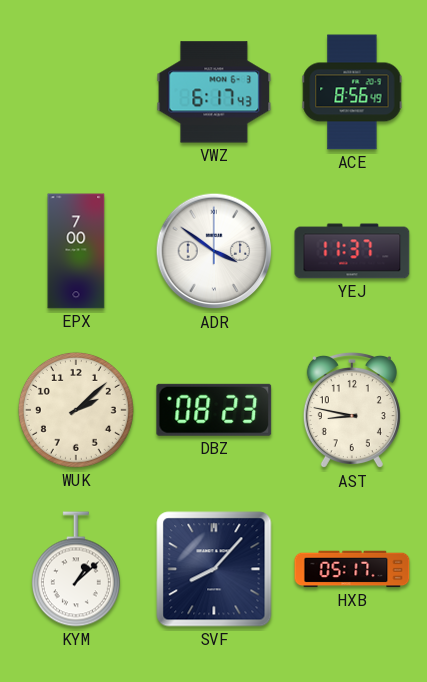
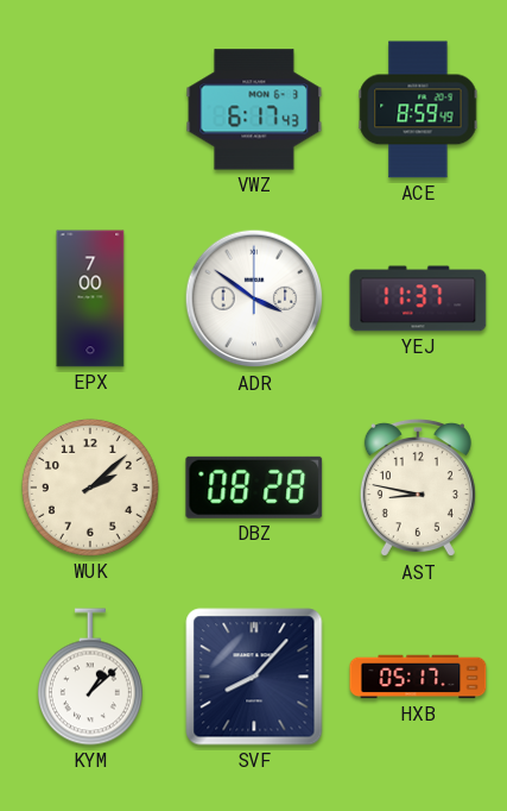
ACE: 8:56 -> 8:59 (418, 109)
DBZ: 08:23 -> 08:28 (254, 488)
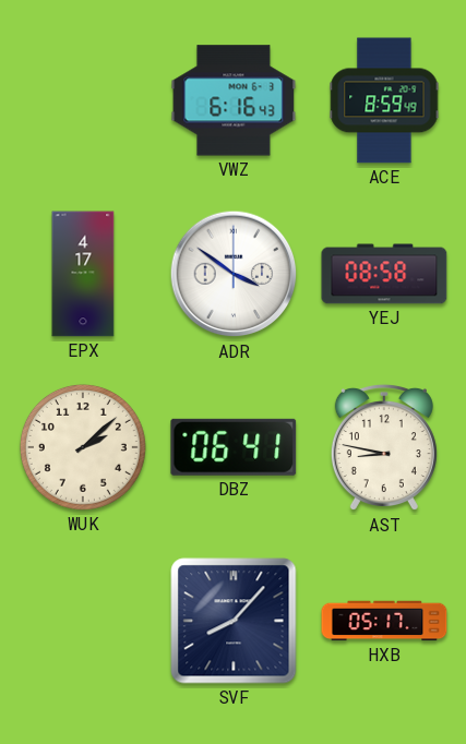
VWZ: 6:17 -> 6:16 (234, 100)
EPX: 7:00 -> 4:17 (83, 274)
YEJ: 11:37 -> 08:58 (384, 274)
DBZ: 08:28 -> 06:41 (234, 447)
KYM: 1:08 -> none (90, 677)
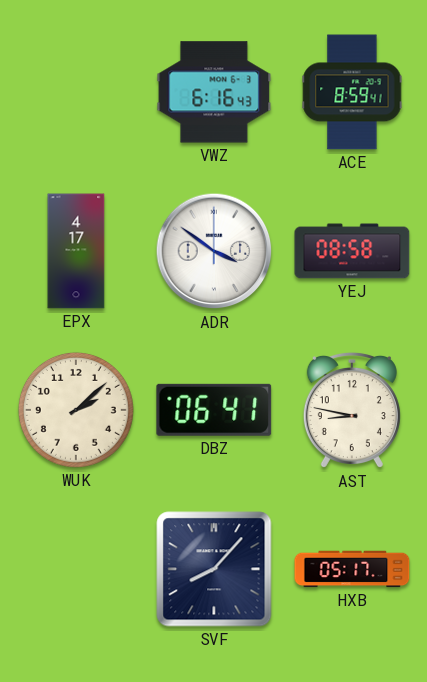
ACE: 8:59:49 -> 8:59:41 (352, 92)
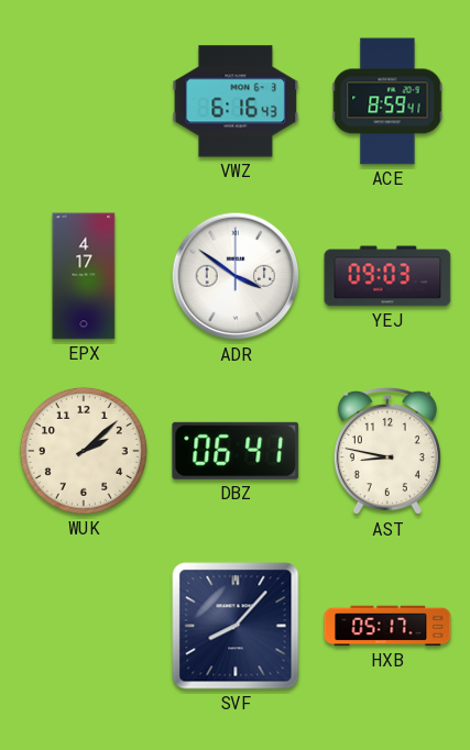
YEJ: 08:58 -> 09:03 (387, 276)
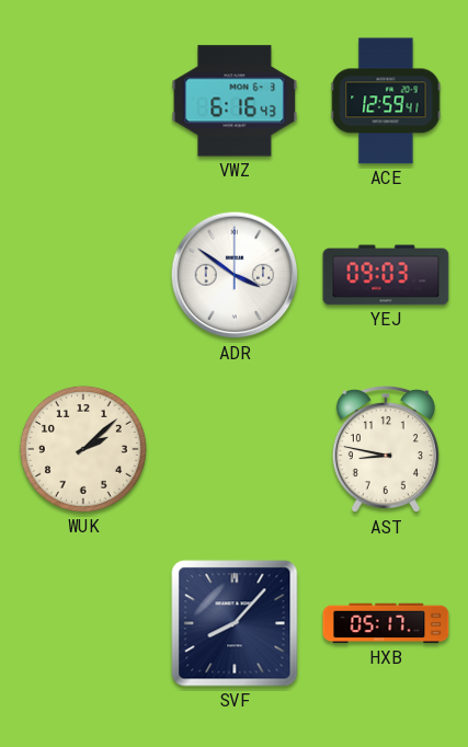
ACE: 8:59 -> 12:59 (386, 101)
EPX: 4:17 -> none (84, 276)
DBZ: 06:41 -> none (236, 451)
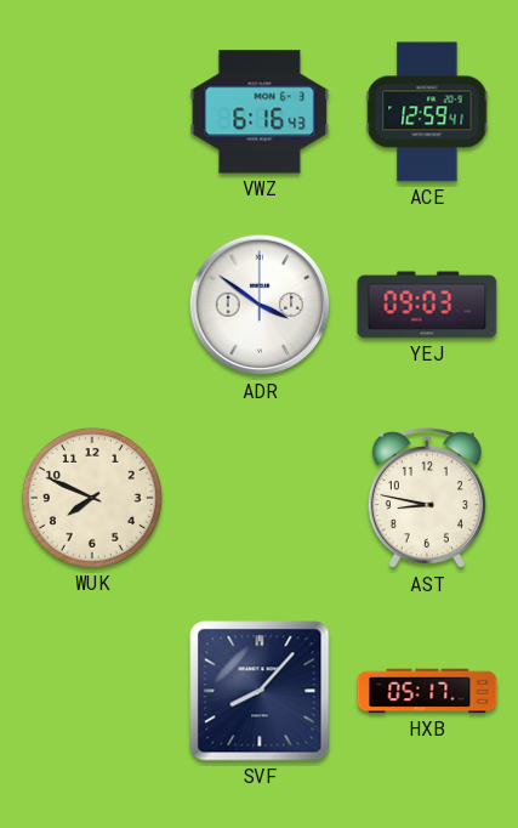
WUK: 2:08 -> 7:49 (92, 498)
